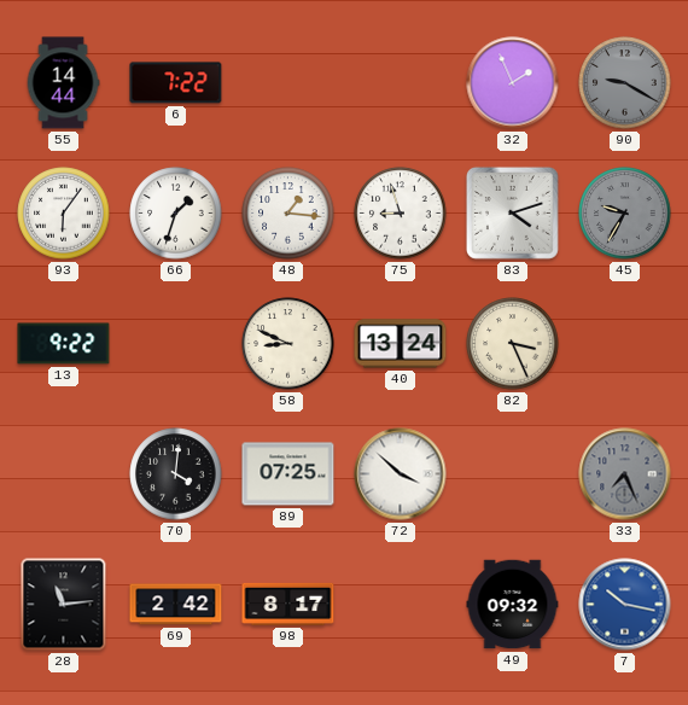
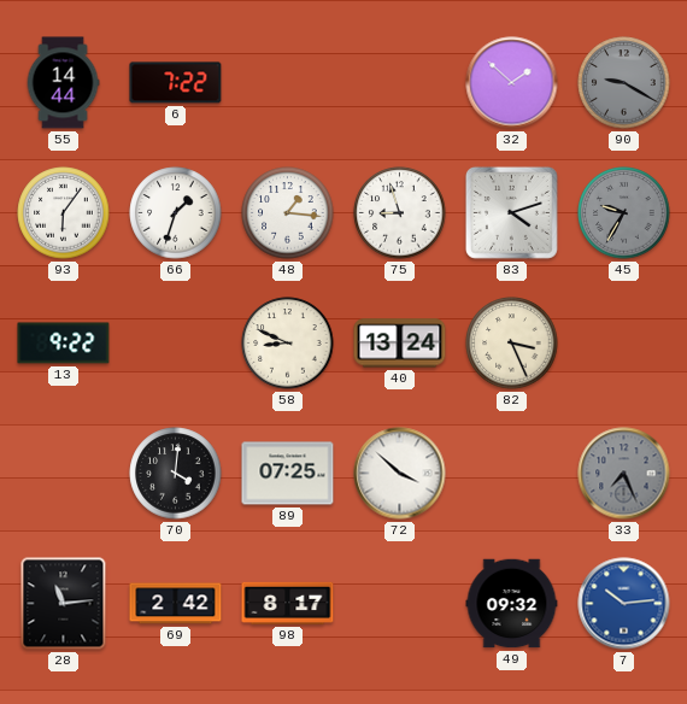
32: 1:56 -> 1:52 (512, 83)
7: 10:17 -> 10:14 (624, 604)
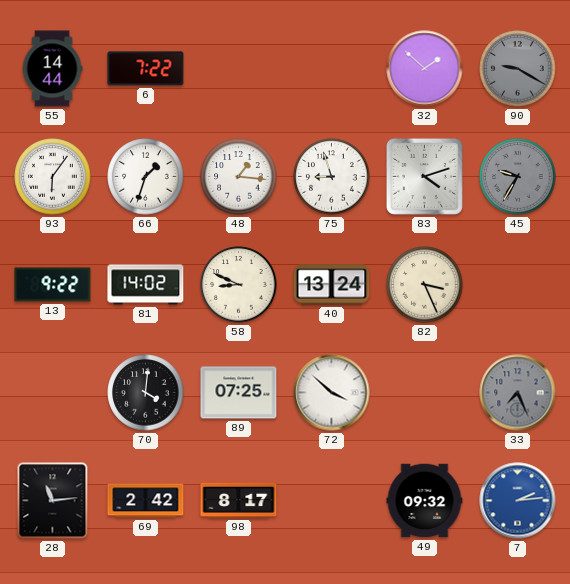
81: none -> 14:02 (146, 285)
7: 10:14 -> 2:14 (518, 501)
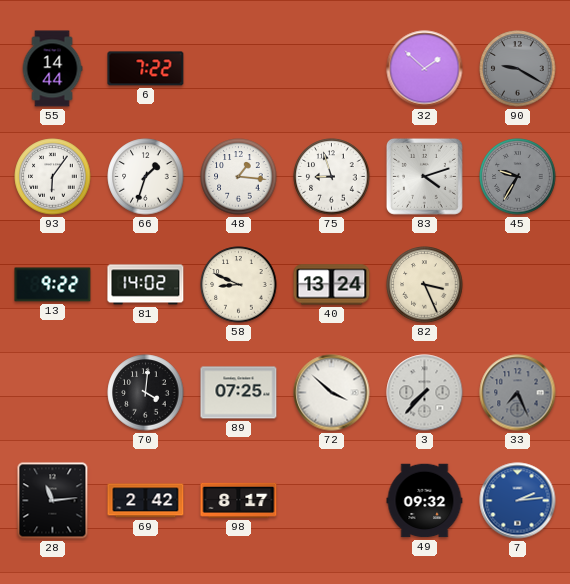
3: none -> 7:37 (425, 393)
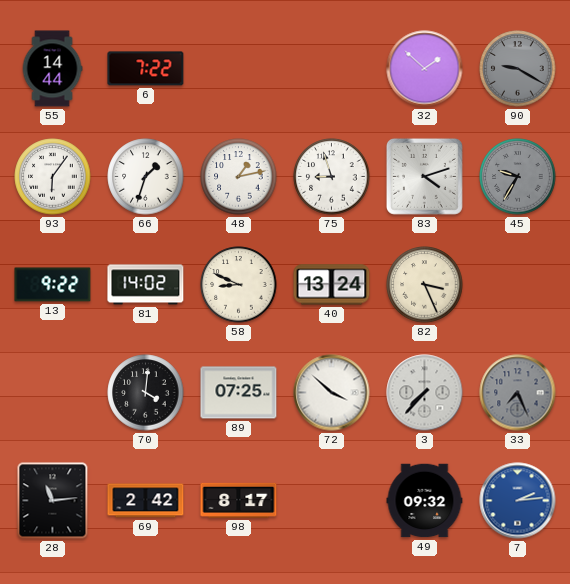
48: 1:16 -> 1:13 (239, 177)
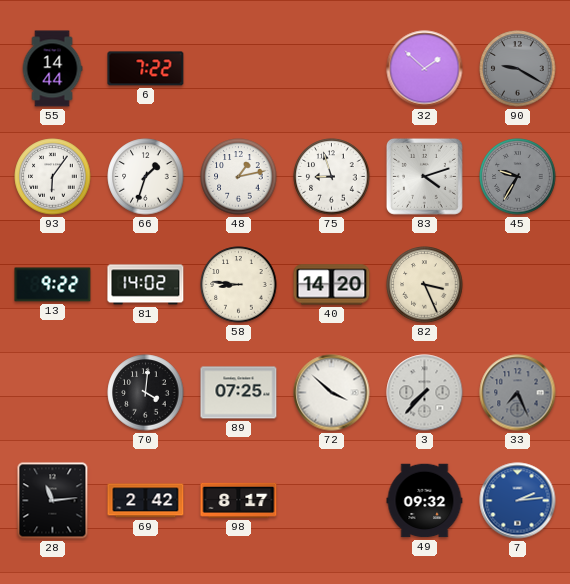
58: 8:49 -> 8:46 (239, 285)
40: 13:24 -> 14:20 (332, 285)
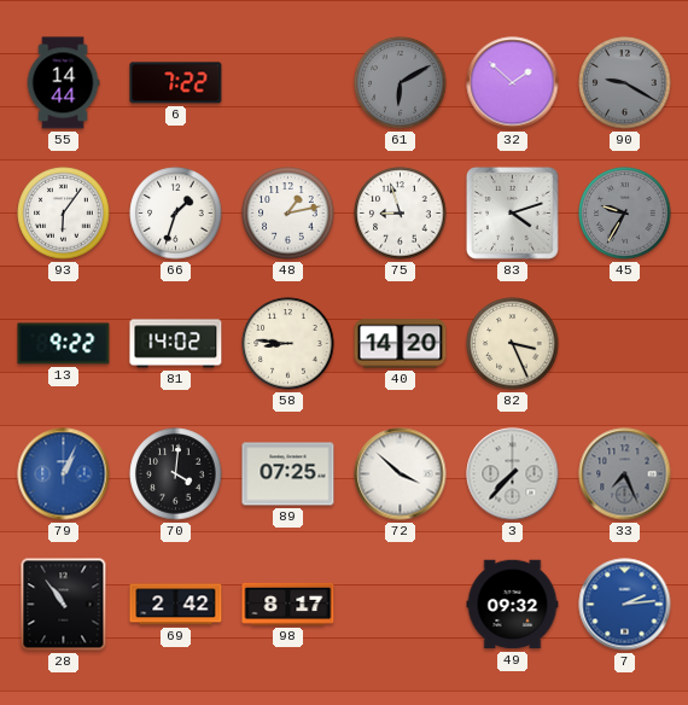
61: none -> 6:10 (401, 83)
79: none -> 1:04 (64, 474)
28: 11:14 -> 10:54 (64, 605)
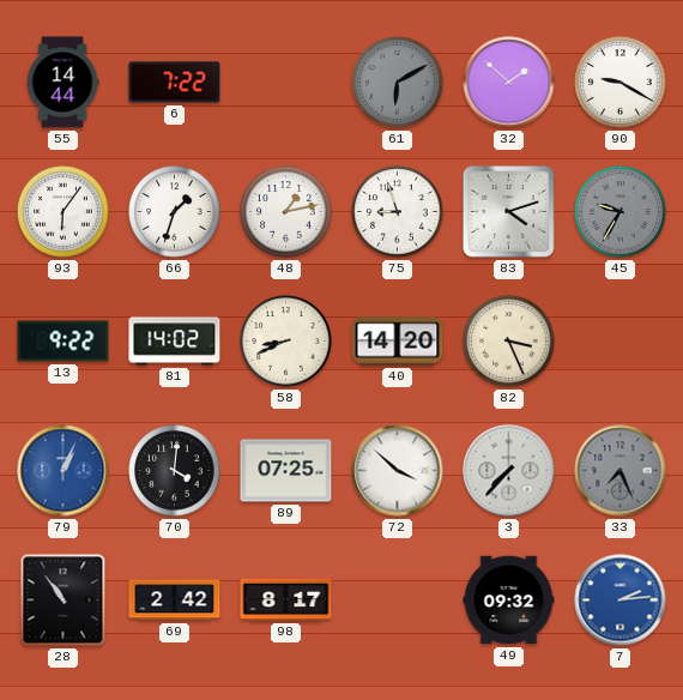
90 dial: grey -> white (621, 83)
58: 8:46 -> 8:41 (286, 342)
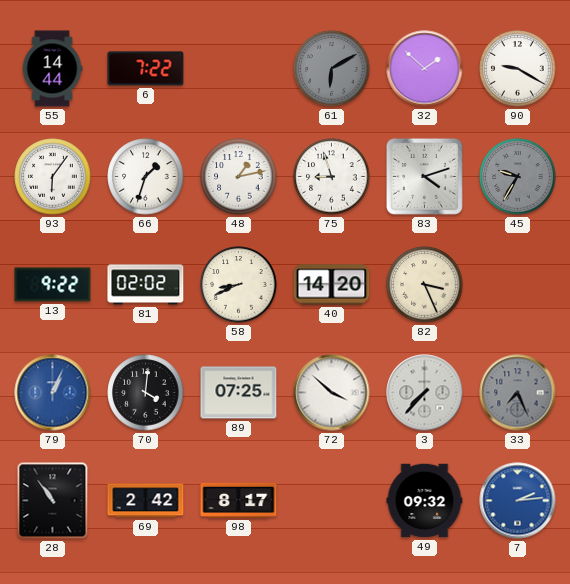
81: 14:02 -> 02:02 (146, 285)
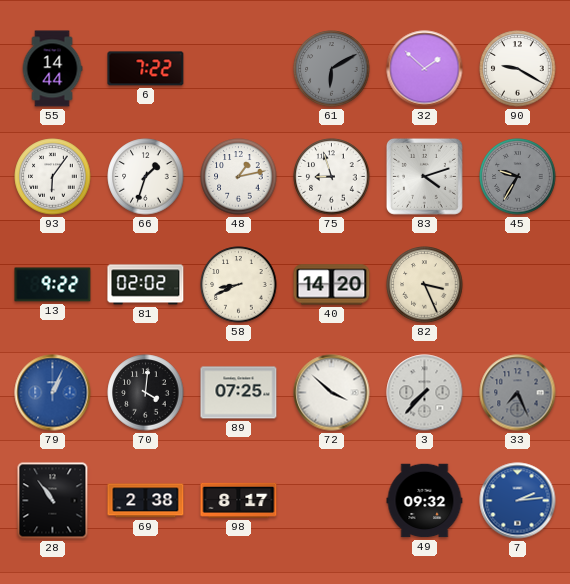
69: 2:42 -> 2:38 (146, 501)
